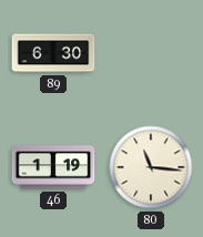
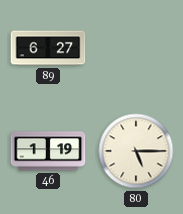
89: 6:30 -> 6:27 (48, 48)
80: 11:16 -> 5:15 (136, 151)
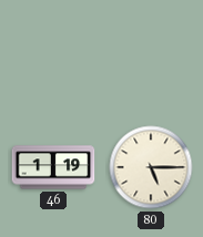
89: 6:27 -> none (48, 48)
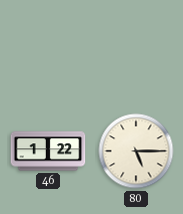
46: 1:19 -> 1:22 (48, 151)
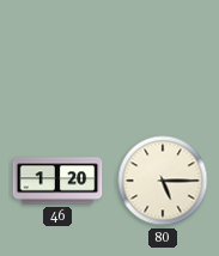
46: 1:22 -> 1:20 (57, 181)
